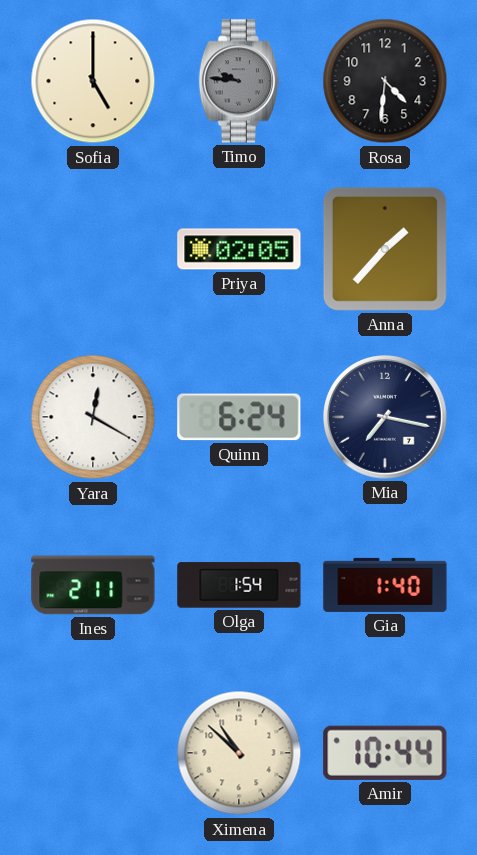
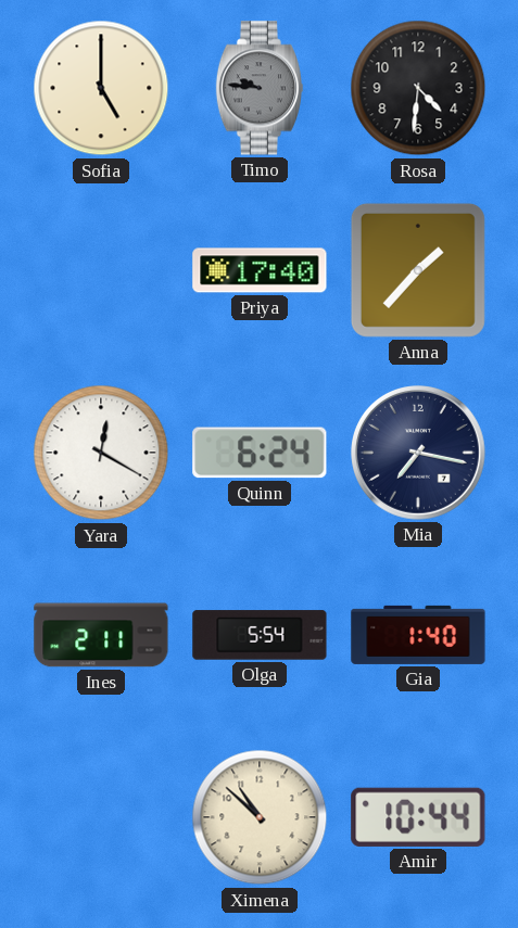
Priya: 02:05 -> 17:40 (260, 270)
Olga: 1:54 -> 5:54 (260, 635)
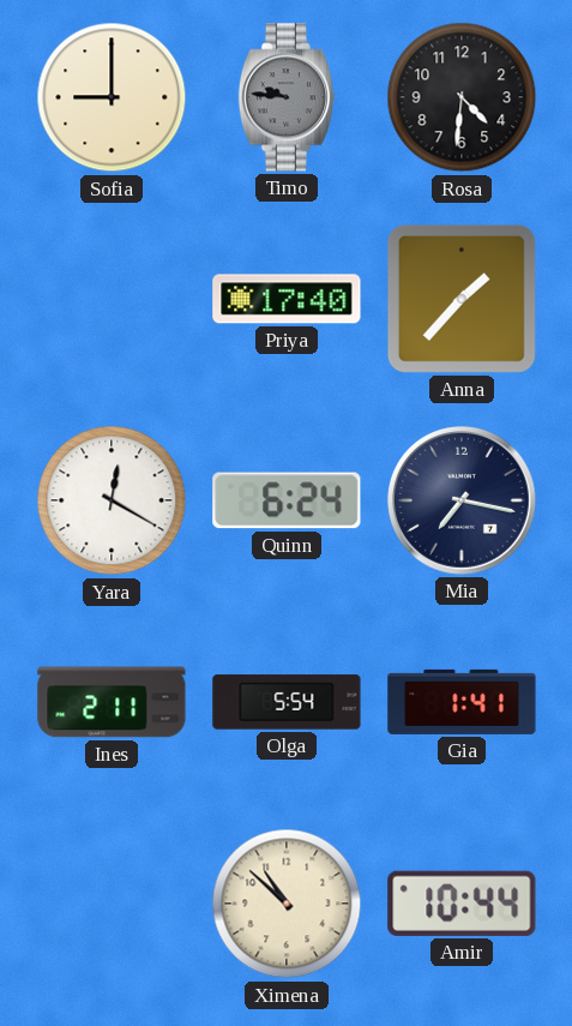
Sofia: 5:00 -> 9:00 (112, 97)
Gia: 1:40 -> 1:41 (462, 702)
